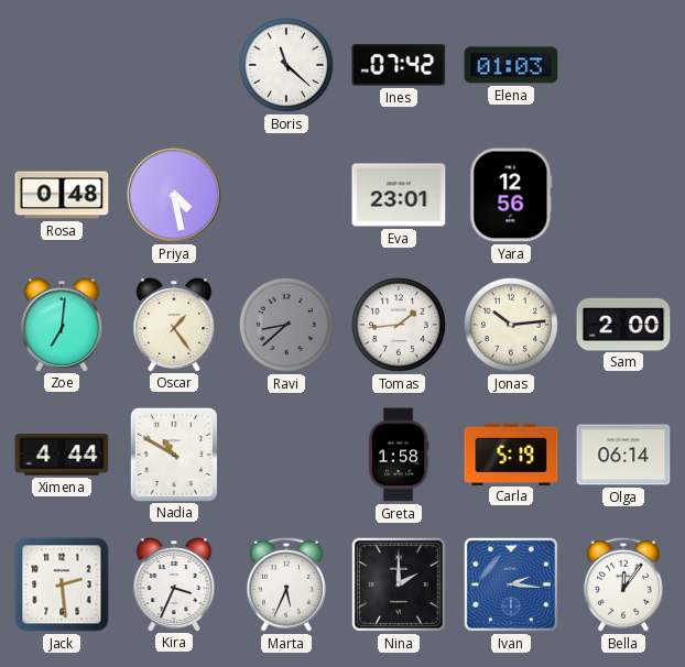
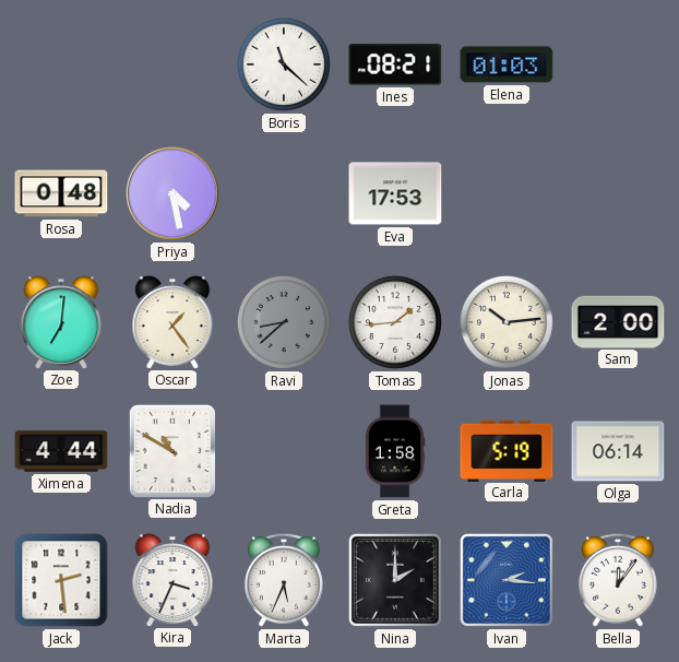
Ines: 07:42 -> 08:21 (395, 64)
Eva: 23:01 -> 17:53 (395, 193)
Yara: 12:56 -> none (511, 195)
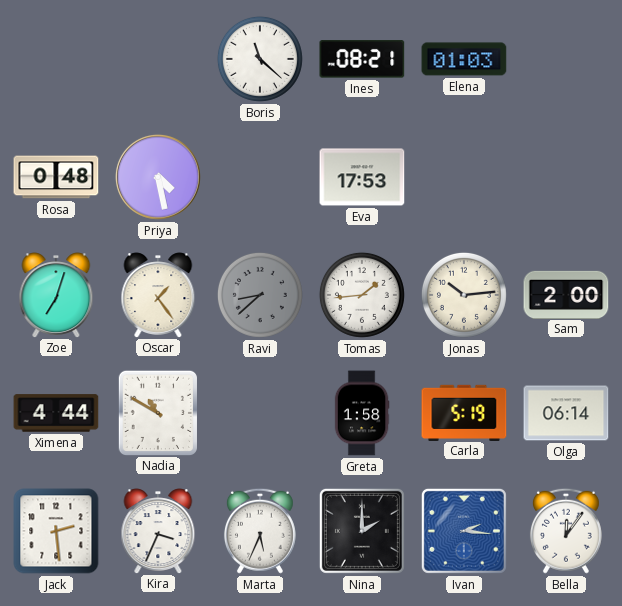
Zoe: 7:01 -> 7:03 (56, 295)
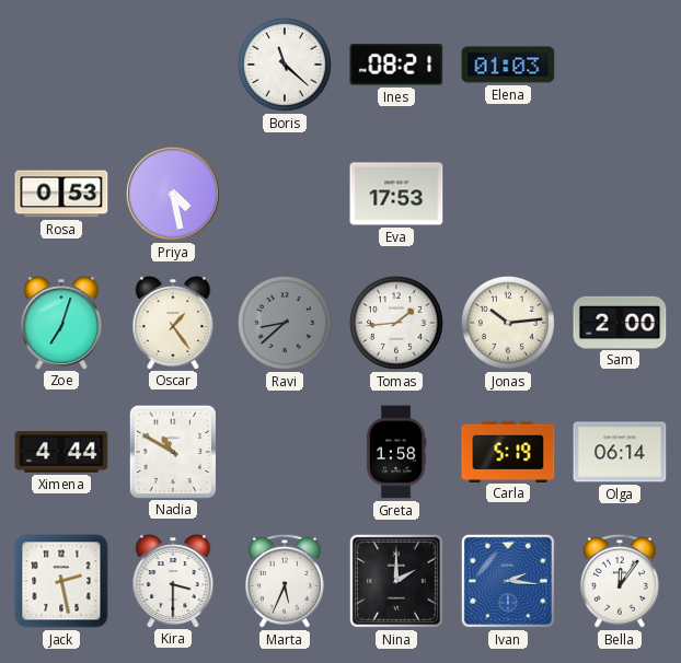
Rosa: 0:48 -> 0:53 (61, 194)
Jack: 2:29 -> 2:28 (61, 581)
Kira: 3:34 -> 3:30 (173, 581)
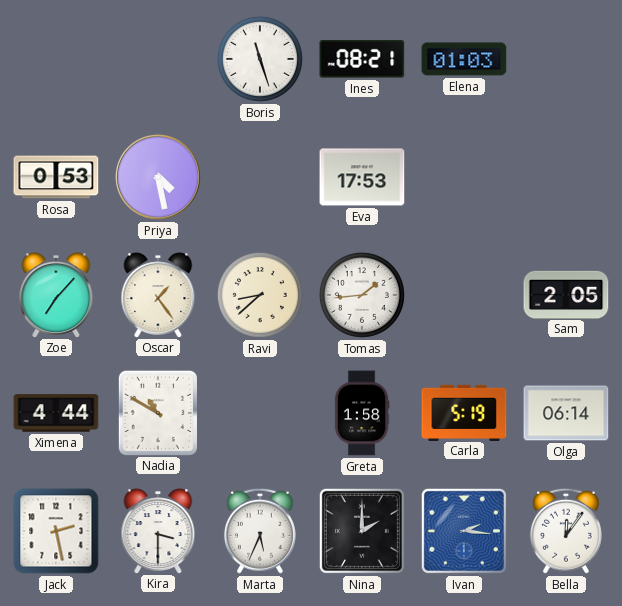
Boris: 11:22 -> 11:27 (260, 59)
Zoe: 7:03 -> 7:07 (56, 295)
Ravi dial: grey -> cream (260, 295)
Jonas: 10:14 -> none (508, 323)
Sam: 2:00 -> 2:05 (566, 294)
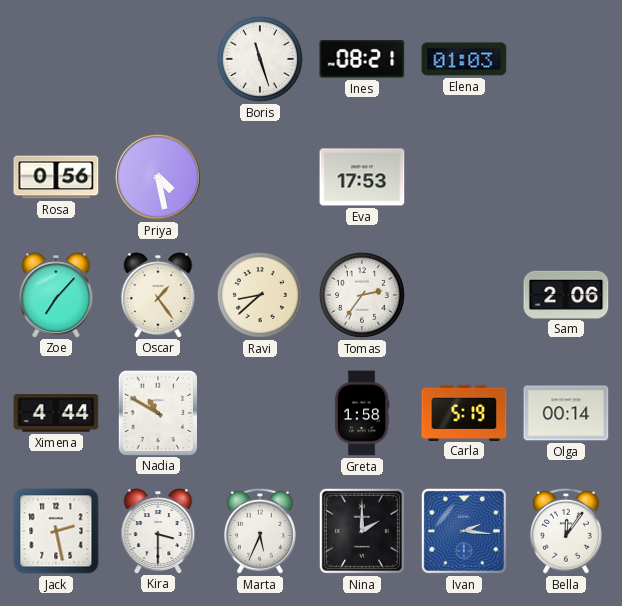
Rosa: 0:53 -> 0:56 (56, 177)
Tomas: 1:44 -> 2:36 (362, 295)
Sam: 2:05 -> 2:06 (566, 294)
Olga: 06:14 -> 00:14 (566, 413)
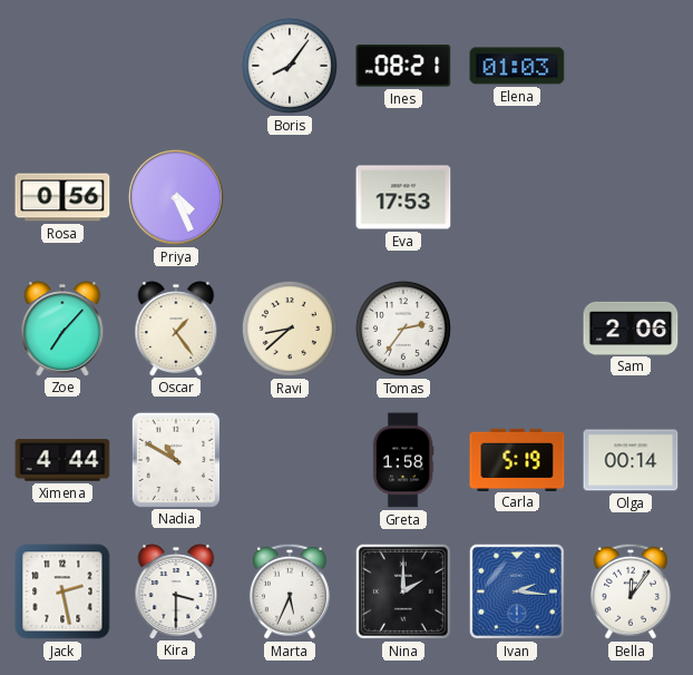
Boris: 11:27 -> 8:06 (290, 66)
Priya: 4:28 -> 4:26 (176, 197)
